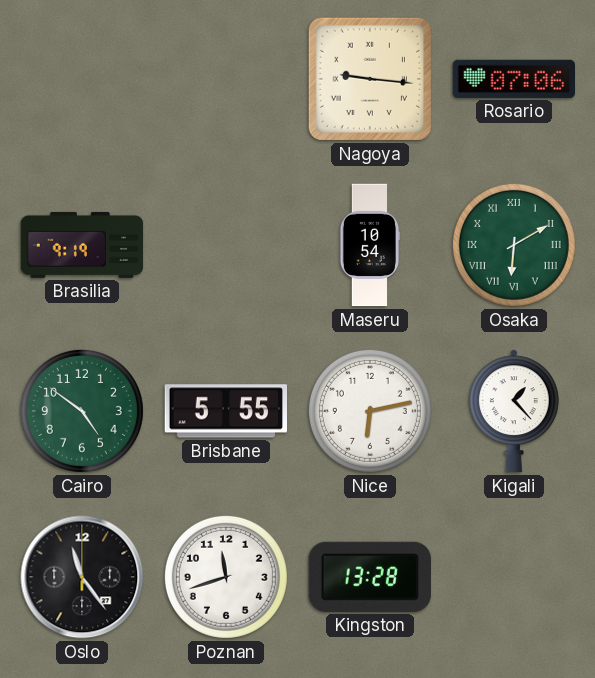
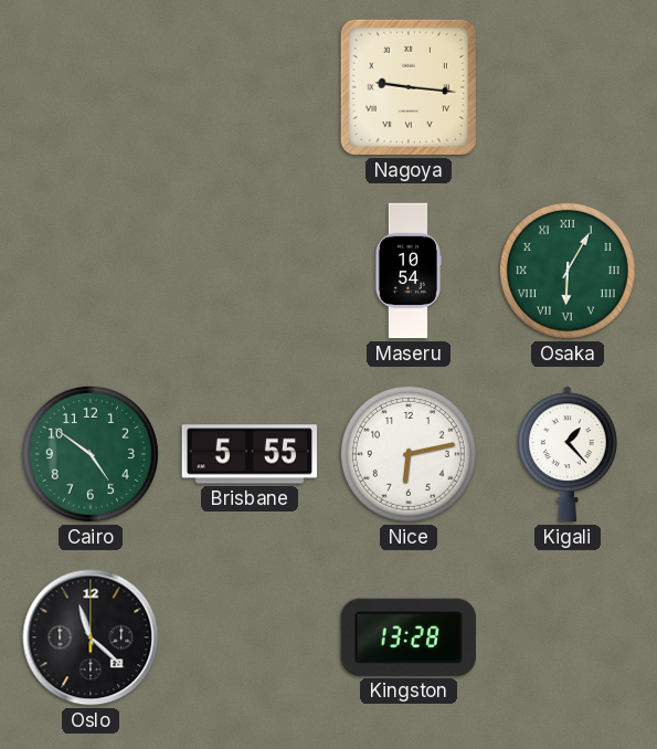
Rosario: 07:06 -> none (513, 79)
Brasilia: 9:19 -> none (82, 245)
Osaka: 6:10 -> 6:05 (568, 271)
Oslo: 11:24 -> 11:22 (91, 637)
Poznan: 11:42 -> none (226, 577)
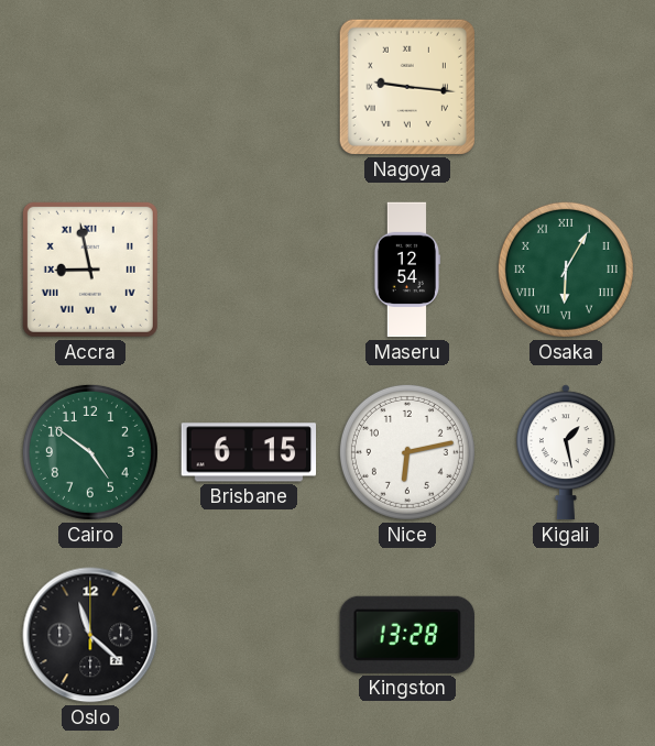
Accra: none -> 8:58 (90, 270)
Maseru: 10:54 -> 12:54 (406, 270)
Brisbane: 5:55 -> 6:15 (249, 452)
Kigali: 1:23 -> 1:28 (566, 452)
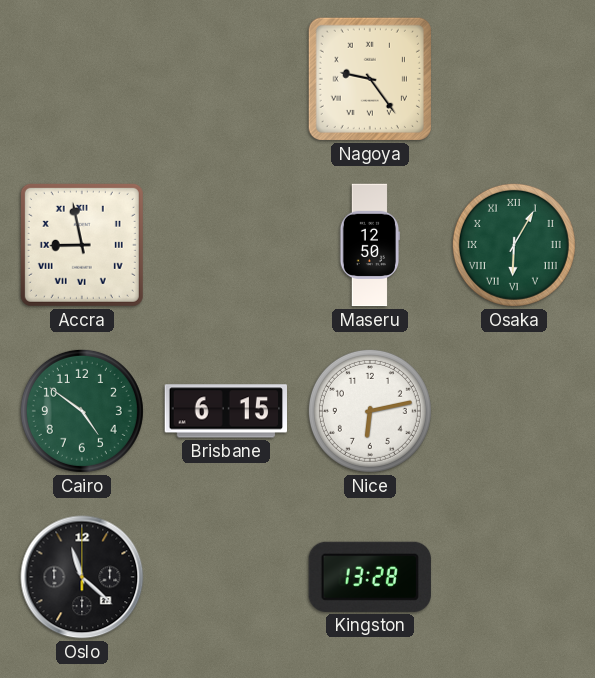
Nagoya: 9:16 -> 9:24 (370, 79)
Maseru: 12:54 -> 12:50 (369, 245)
Kigali: 1:28 -> none (566, 452)
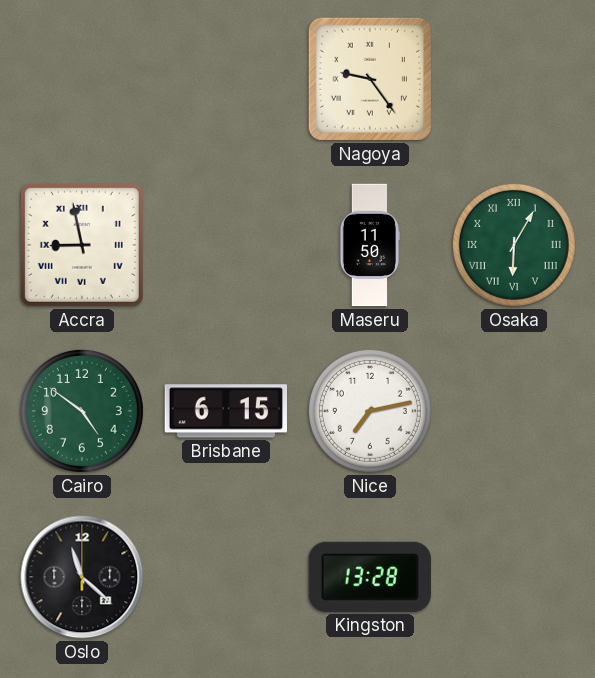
Maseru: 12:50 -> 11:50 (369, 245)
Nice: 6:13 -> 7:13 (370, 411)
